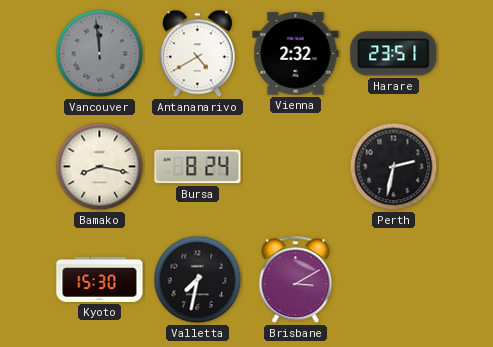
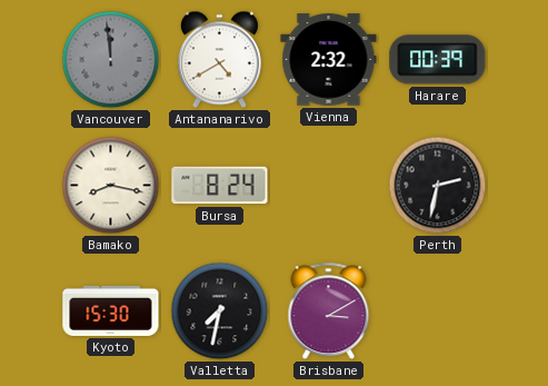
Harare: 23:51 -> 00:39 (438, 60)
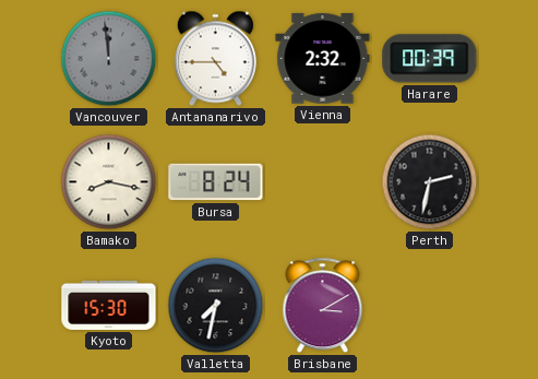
Antananarivo: 4:40 -> 4:45 (215, 59)
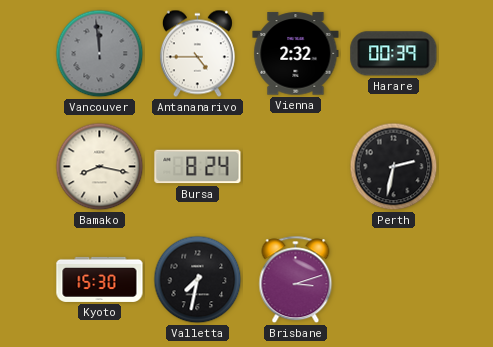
Brisbane: 3:10 -> 3:12 (296, 280)
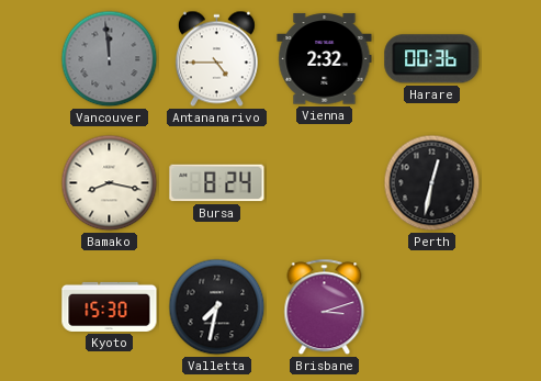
Harare: 00:39 -> 00:36 (432, 59)
Perth: 2:32 -> 12:32 (432, 183)
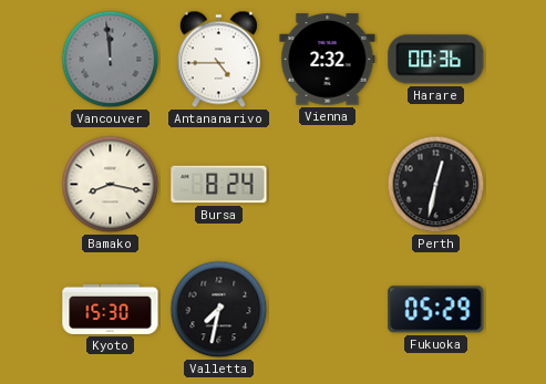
Brisbane: 3:12 -> none (325, 307)
Fukuoka: none -> 05:29 (436, 310)
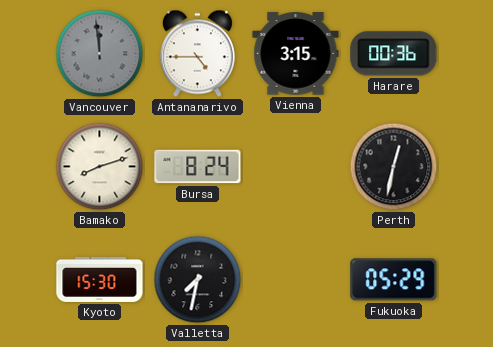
Vienna: 2:32 -> 3:15 (296, 54)
Bamako: 8:17 -> 8:12 (100, 167)
